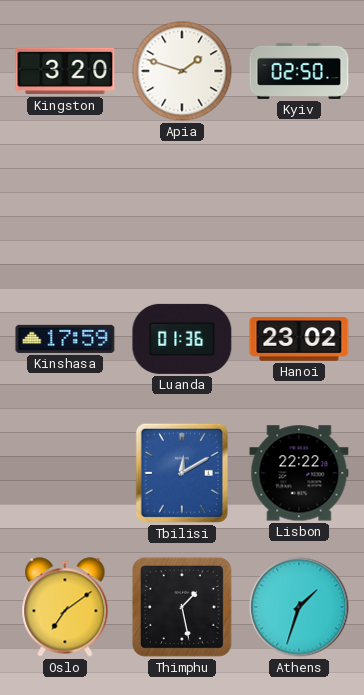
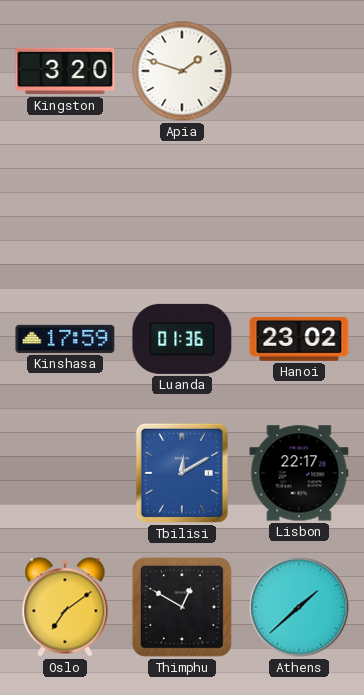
Kyiv: 02:50 -> none (299, 71)
Lisbon: 22:22 -> 22:17 (299, 473)
Thimphu: 1:28 -> 12:50 (182, 607)
Athens: 1:33 -> 1:38 (299, 607)
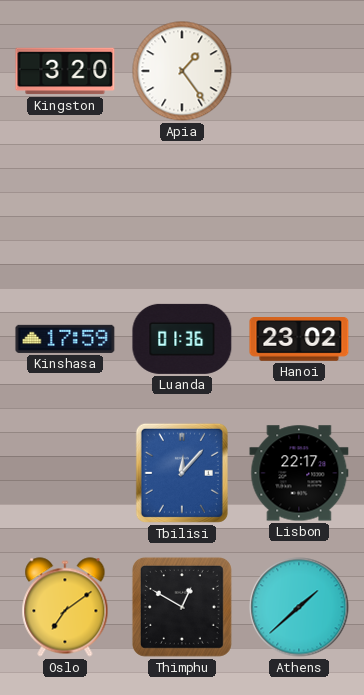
Apia: 1:48 -> 1:24 (182, 71)
Tbilisi: 12:10 -> 12:07 (182, 473)
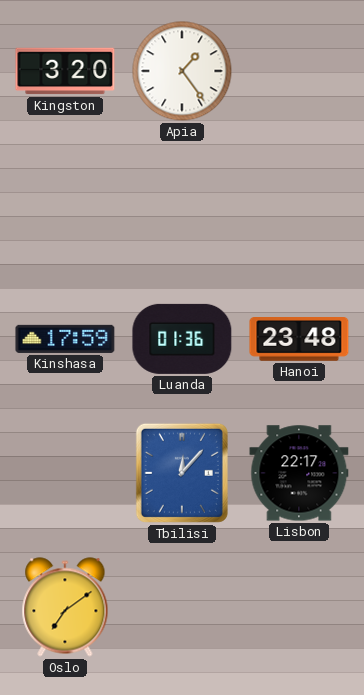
Hanoi: 23:02 -> 23:48 (299, 339)
Thimphu: 12:50 -> none (182, 607)
Athens: 1:38 -> none (299, 607)
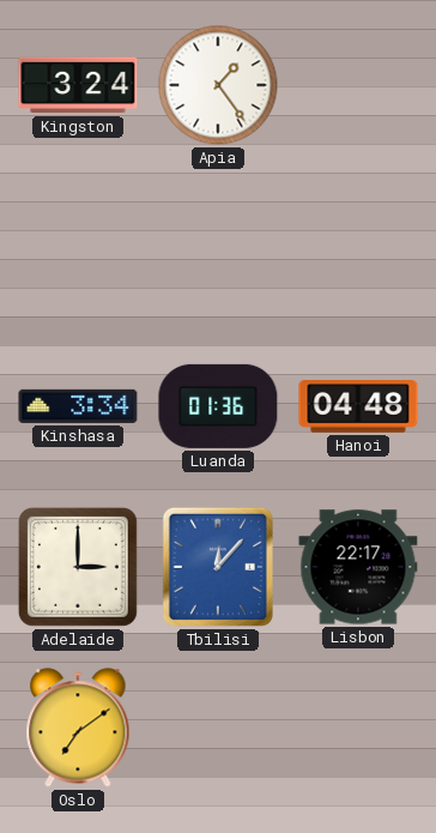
Kingston: 3:20 -> 3:24 (78, 85)
Kinshasa: 17:59 -> 3:34 (78, 406)
Hanoi: 23:48 -> 04:48 (358, 406)
Adelaide: none -> 3:00 (78, 567)
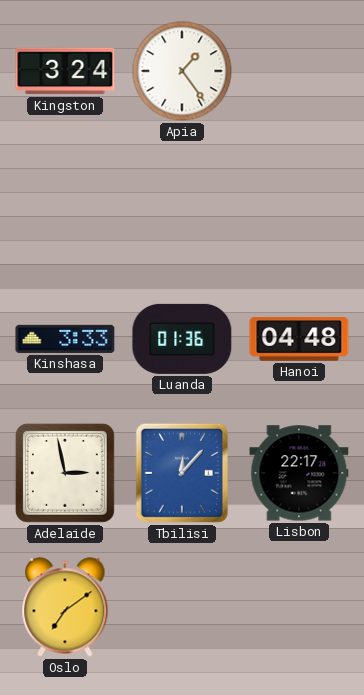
Kinshasa: 3:34 -> 3:33 (65, 339)
Adelaide: 3:00 -> 2:58 (65, 473)
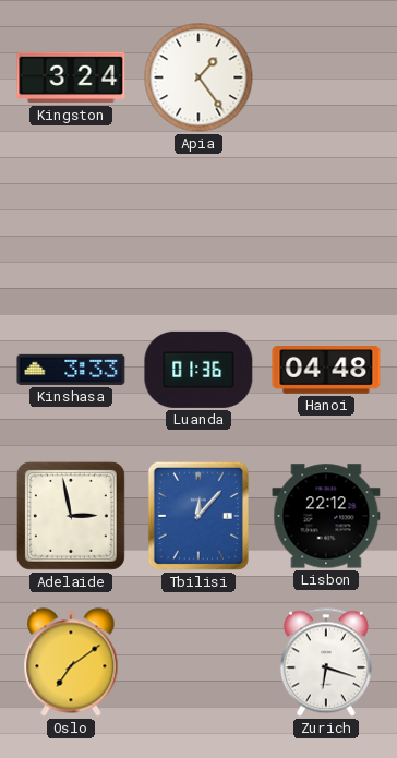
Lisbon: 22:17 -> 22:12 (326, 516)
Zurich: none -> 6:18 (326, 662)
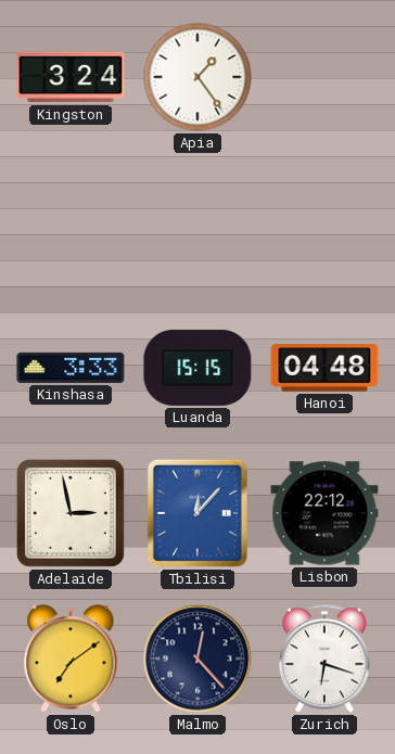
Luanda: 01:36 -> 15:15 (197, 368)
Malmo: none -> 12:23 (197, 659)
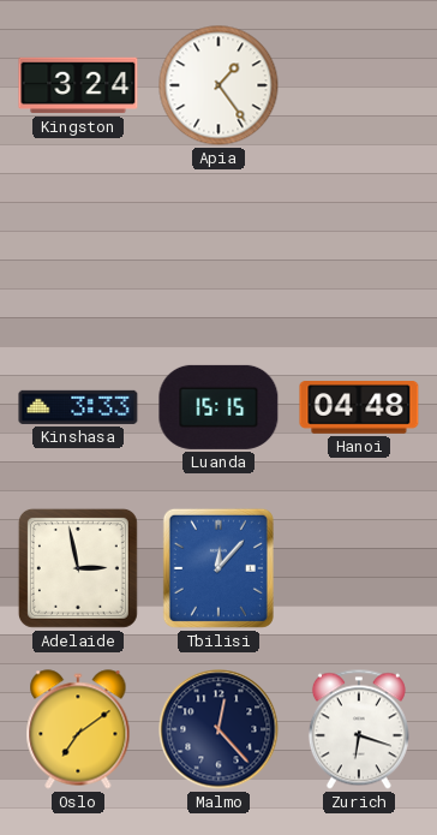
Lisbon: 22:12 -> none (324, 513)
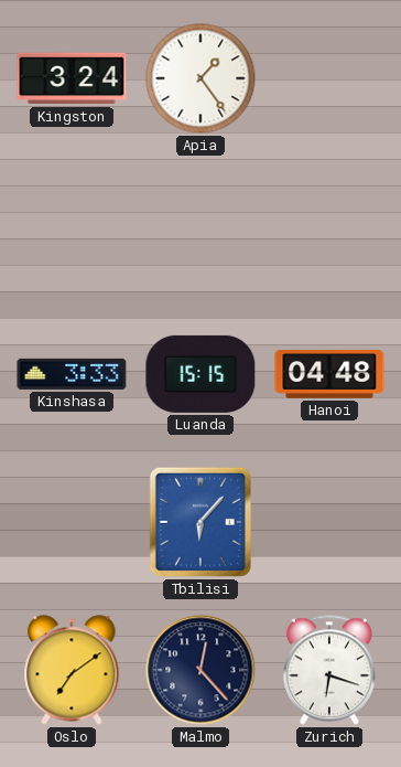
Adelaide: 2:58 -> none (78, 568)
Tbilisi: 12:07 -> 6:07 (201, 522)
